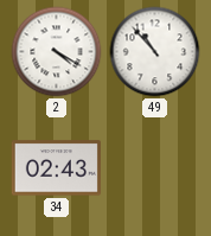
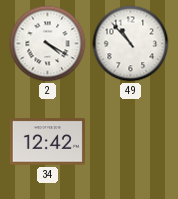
34: 02:43 -> 12:42 (47, 142)
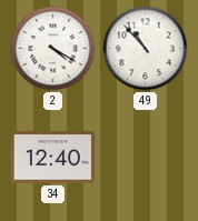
34: 12:42 -> 12:40 (52, 158)
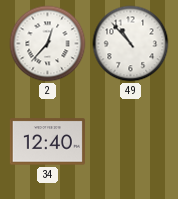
2: 4:20 -> 12:37 (48, 44)
